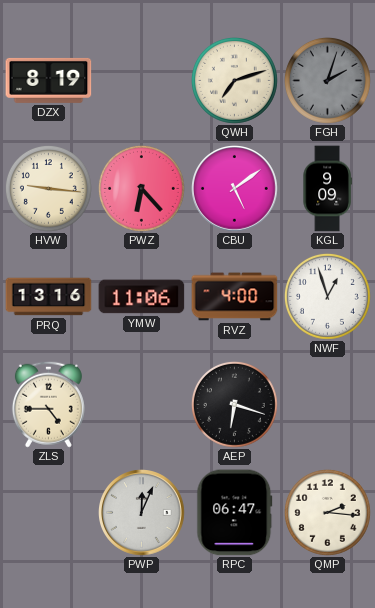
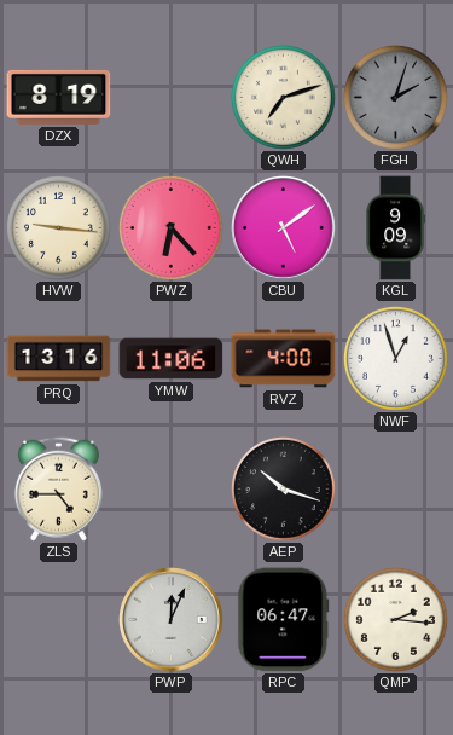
AEP: 6:18 -> 10:18 (283, 488)
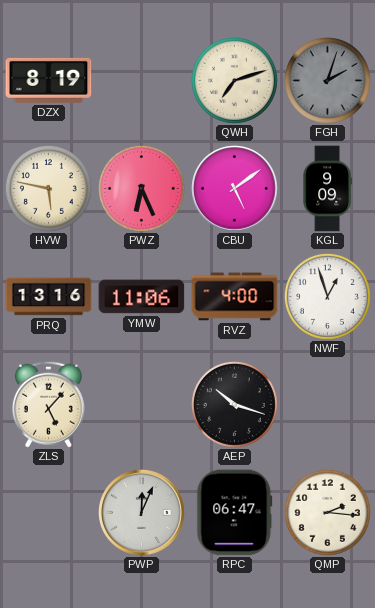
HVW: 9:16 -> 5:47 (48, 188)
PWZ: 6:23 -> 6:26 (141, 188)
ZLS: 4:45 -> 5:07 (48, 404)
